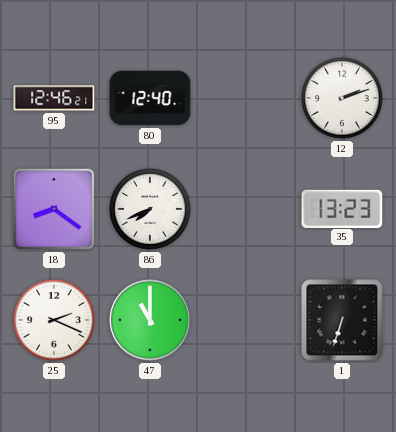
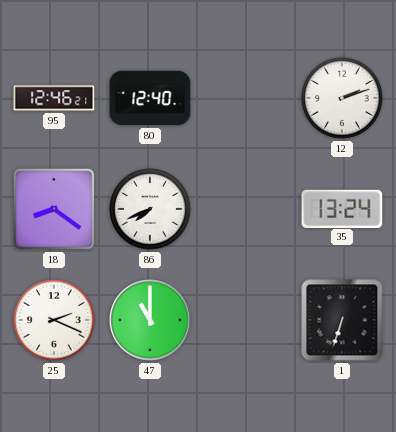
35: 13:23 -> 13:24 (342, 208)
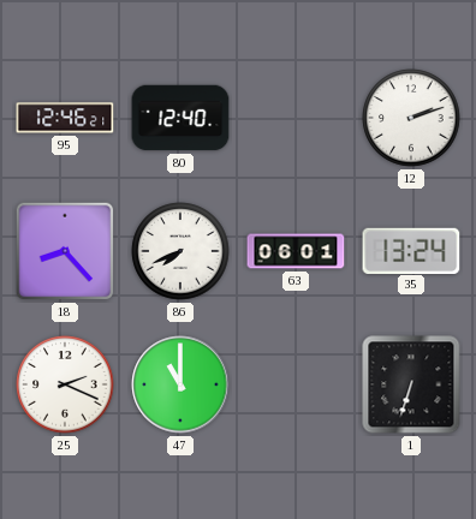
18: 8:21 -> 8:23 (65, 251)
63: none -> 06:01 (296, 251)
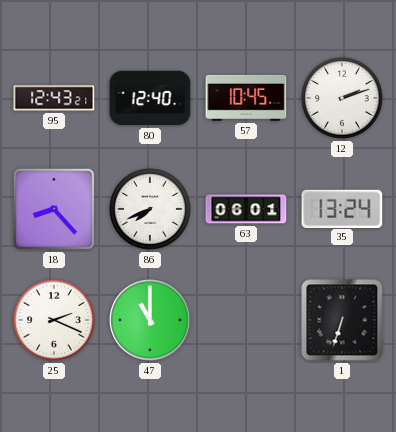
95: 12:46 -> 12:43 (54, 98)
57: none -> 10:45 (246, 98)
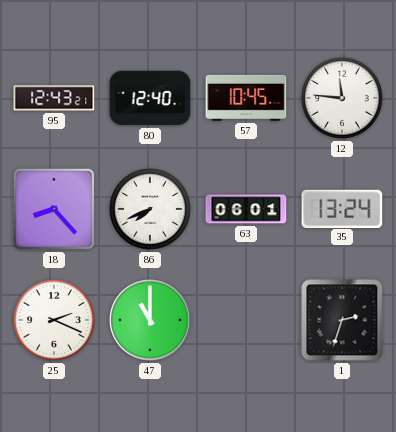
12: 2:12 -> 11:46 (342, 98)
1: 6:33 -> 2:33 (342, 320)
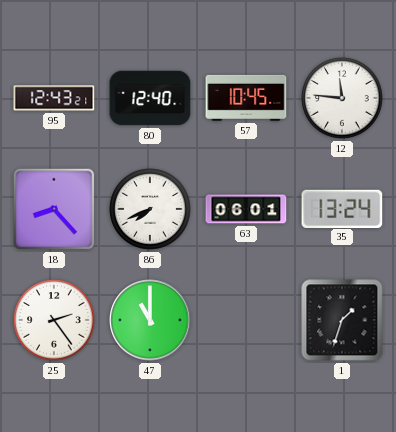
25: 2:19 -> 2:24 (54, 320)
1: 2:33 -> 1:33 (342, 320)
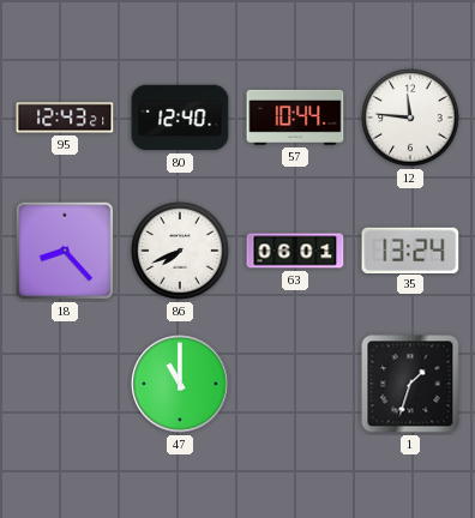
57: 10:45 -> 10:44 (295, 118)
25: 2:24 -> none (54, 320)
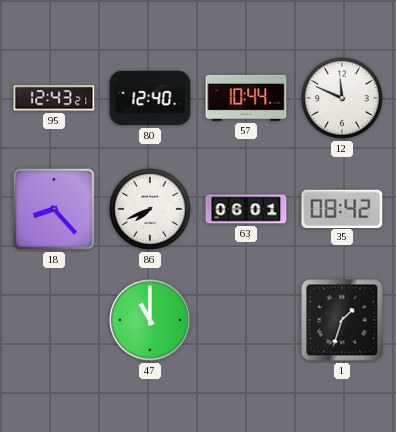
12: 11:46 -> 11:49 (342, 98)
35: 13:24 -> 08:42 (342, 208)
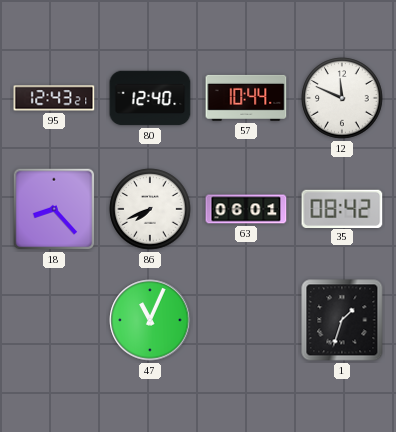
47: 11:00 -> 11:04 (150, 320)
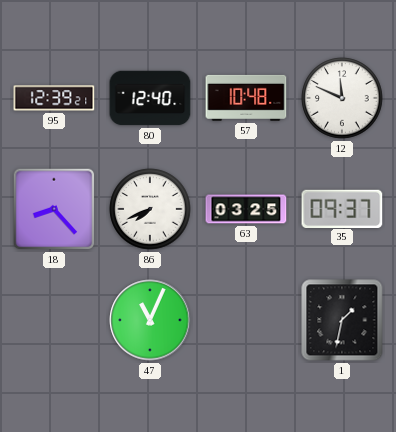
95: 12:43 -> 12:39 (54, 98)
57: 10:44 -> 10:48 (246, 98)
63: 06:01 -> 03:25 (246, 209)
35: 08:42 -> 09:37 (342, 208)
1: 1:33 -> 1:32 (342, 320)
